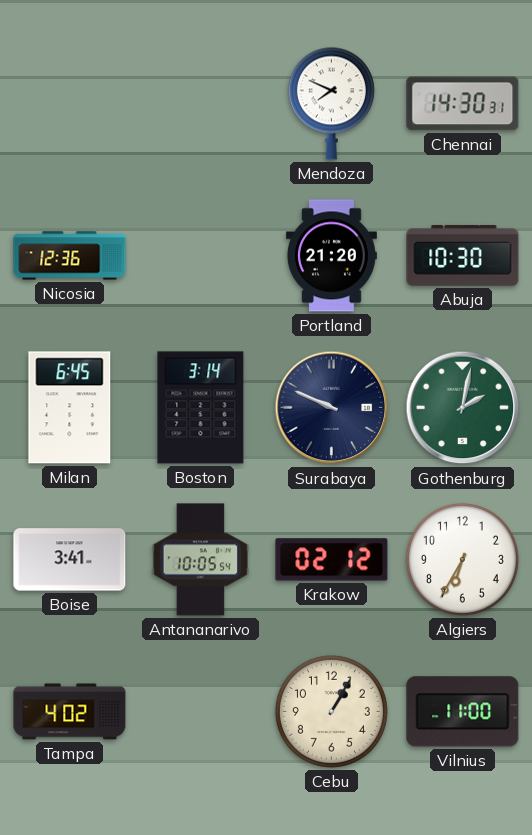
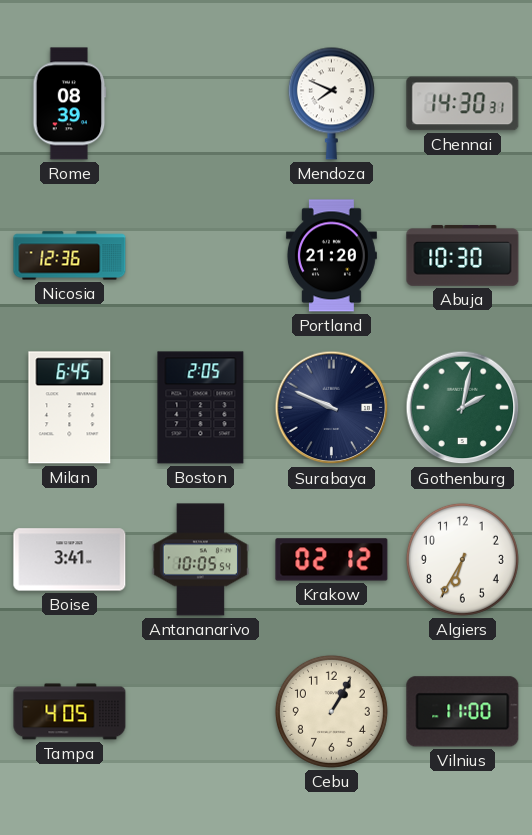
Rome: none -> 08:39 (70, 104)
Boston: 3:14 -> 2:05 (201, 408)
Tampa: 4:02 -> 4:05 (70, 712)
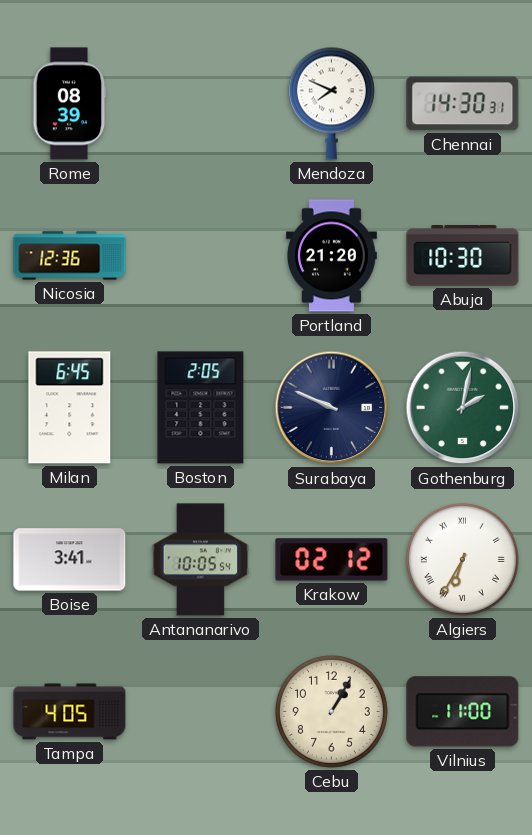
Algiers numerals: Arabic -> Roman (462, 559)
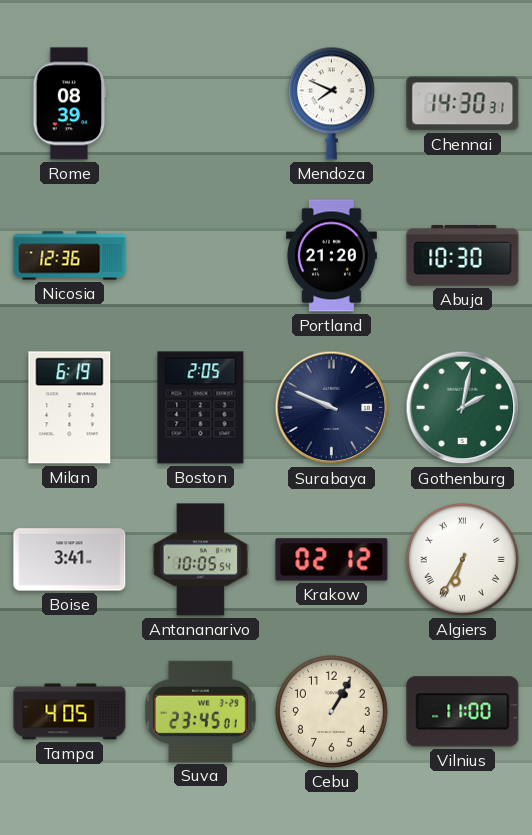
Milan: 6:45 -> 6:19 (70, 408)
Suva: none -> 23:45 (200, 711)
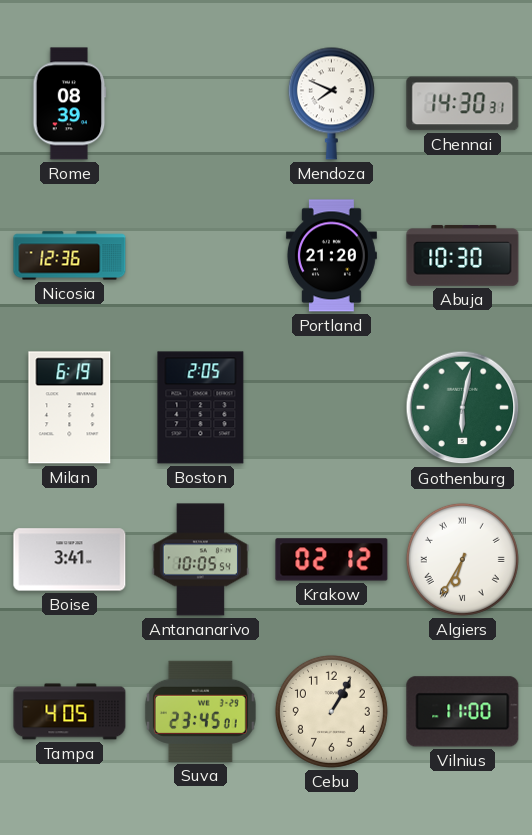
Surabaya: 9:49 -> none (332, 408)
Gothenburg: 2:02 -> 6:02 (463, 408)
